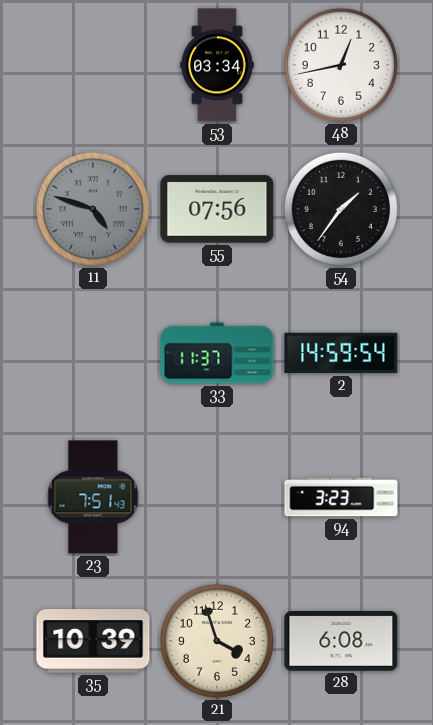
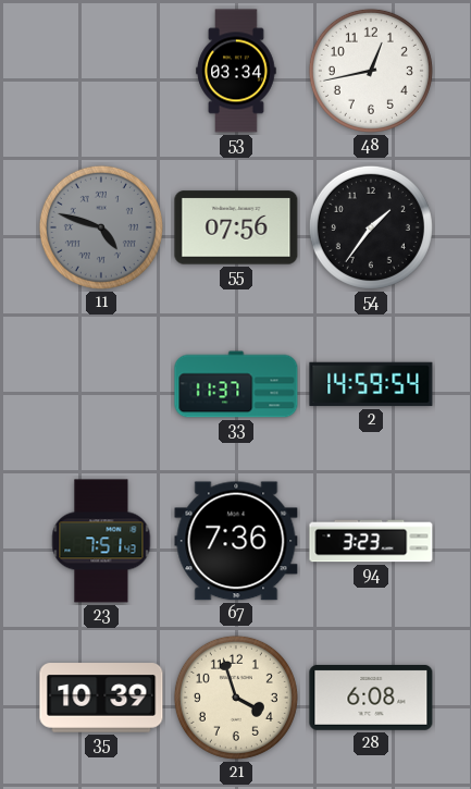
67: none -> 7:36 (236, 541)
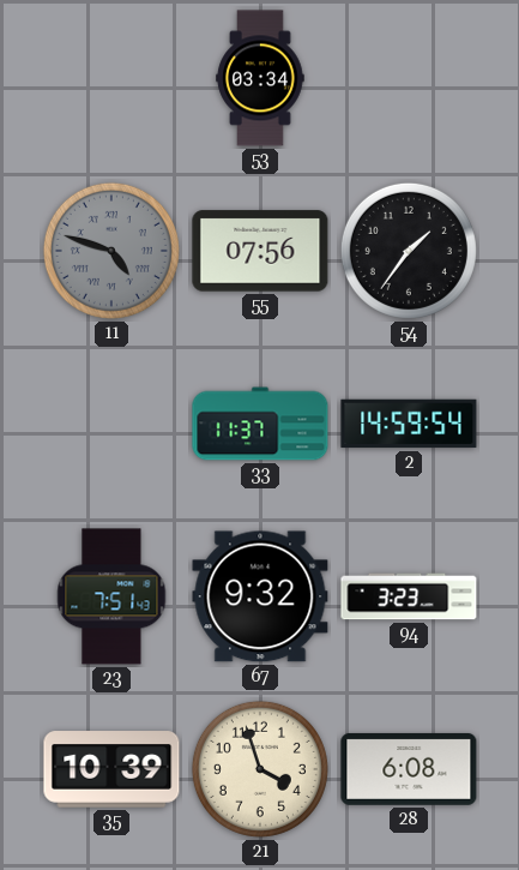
48: 12:43 -> none (371, 71)
67: 7:36 -> 9:32 (260, 596)
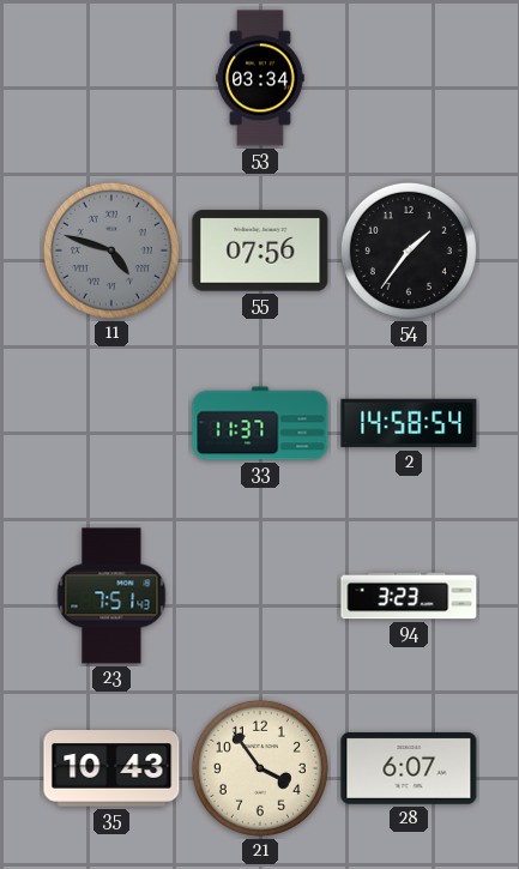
2: 14:59 -> 14:58 (409, 423)
67: 9:32 -> none (260, 596)
35: 10:39 -> 10:43 (111, 768)
21: 3:57 -> 3:54 (260, 768)
28: 6:08 -> 6:07 (409, 768)
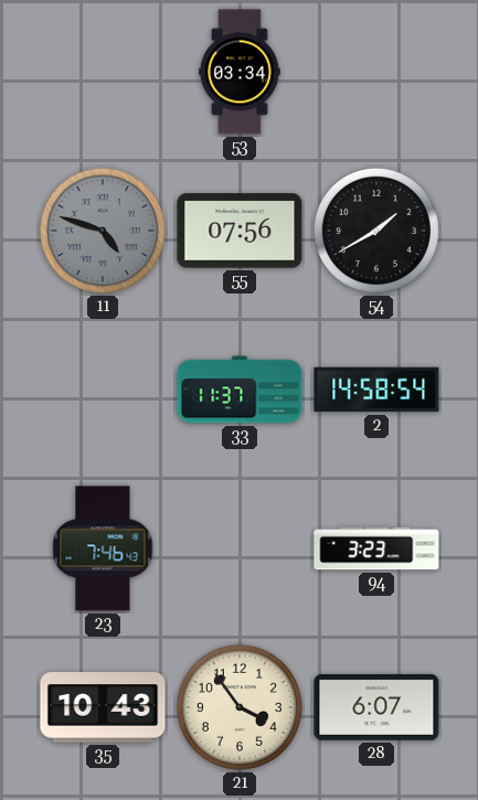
54: 1:36 -> 1:40 (376, 231)
23: 7:51 -> 7:46 (103, 548)
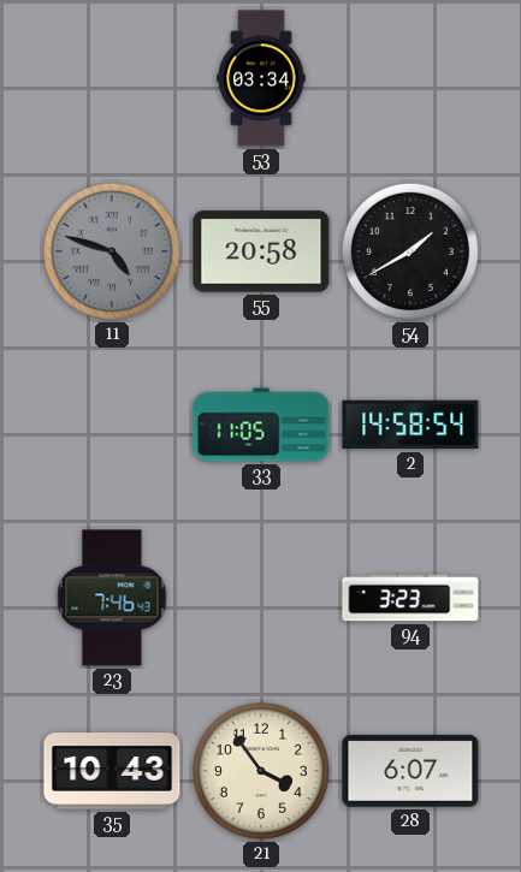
55: 07:56 -> 20:58 (261, 251)
33: 11:37 -> 11:05 (261, 425)
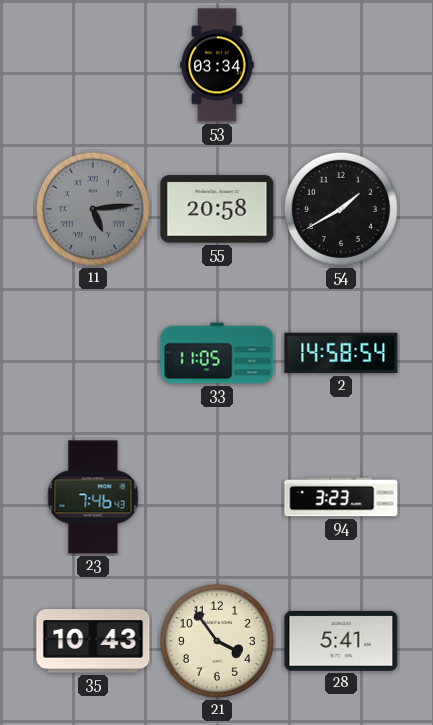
11: 4:48 -> 5:14 (93, 209)
28: 6:07 -> 5:41 (341, 641)
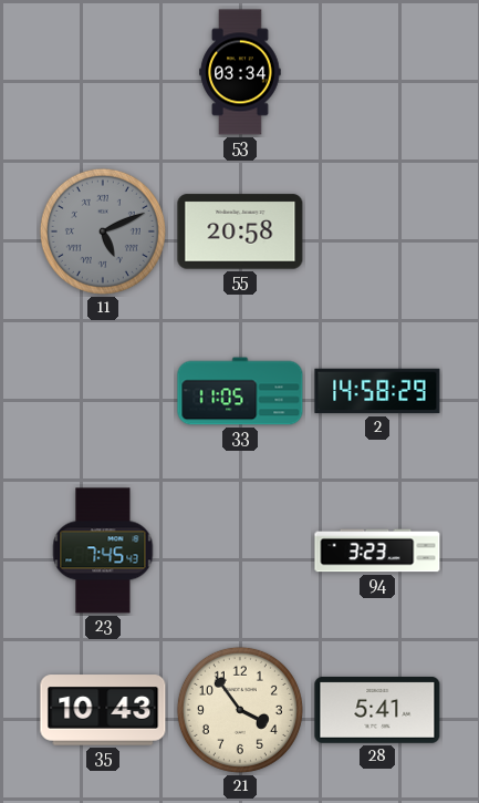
11: 5:14 -> 5:11 (103, 231)
54: 1:40 -> none (341, 209)
2: 14:58:54 -> 14:58:29 (377, 391)
23: 7:46 -> 7:45 (103, 550)
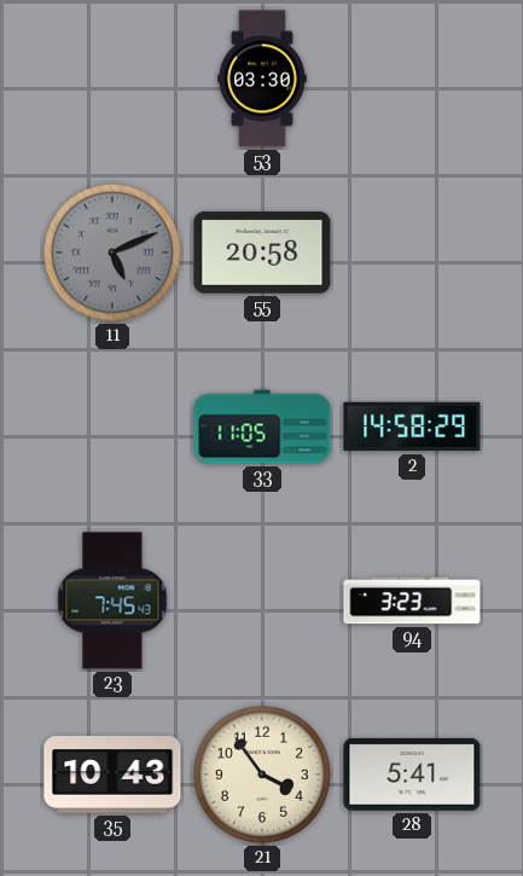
53: 03:34 -> 03:30 (262, 79)
